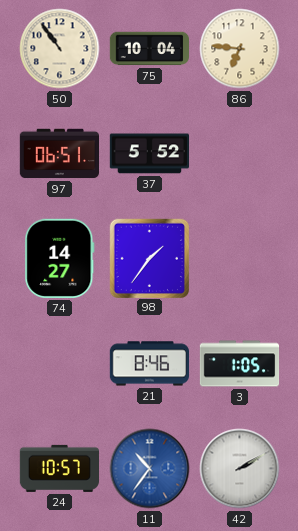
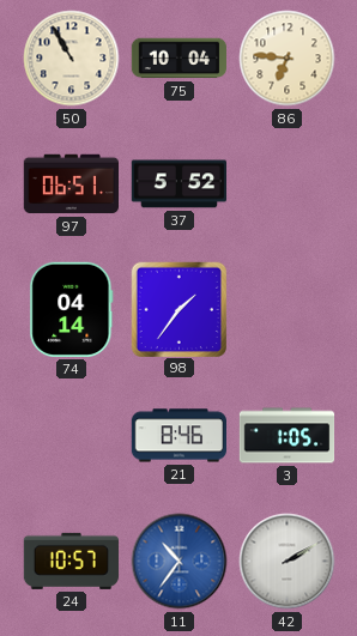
50: 10:54 -> 10:55 (72, 59)
74: 14:27 -> 04:14 (72, 309)
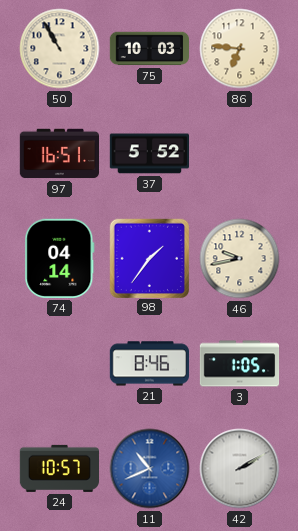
75: 10:04 -> 10:03 (149, 49)
97: 06:51 -> 16:51 (59, 154)
46: none -> 9:43 (240, 259)
11: 10:36 -> 10:41 (150, 469)
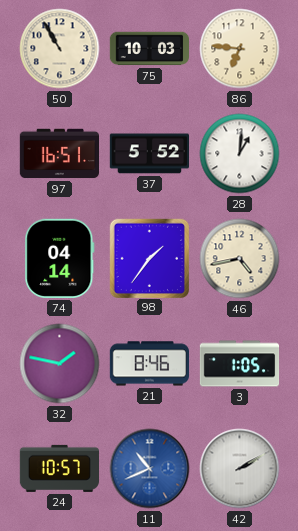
28: none -> 1:01 (240, 154)
46: 9:43 -> 4:43 (240, 259)
32: none -> 1:47 (60, 364)
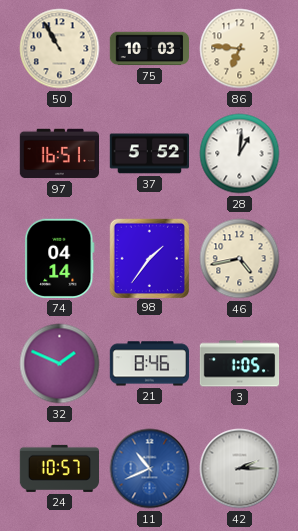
32: 1:47 -> 1:49 (60, 364)
42: 2:10 -> 2:15 (240, 469)
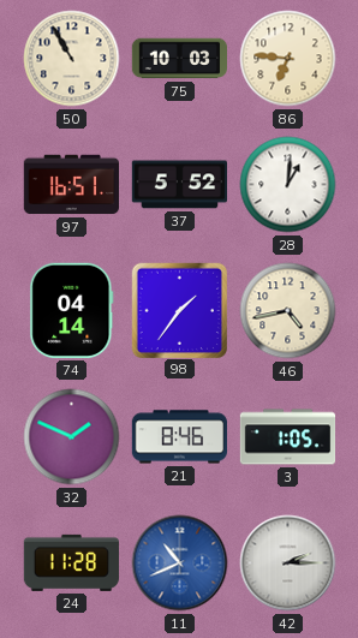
24: 10:57 -> 11:28 (71, 562)
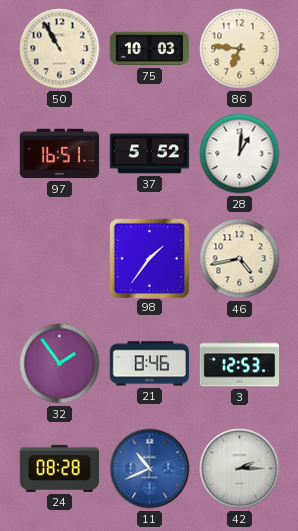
74: 04:14 -> none (72, 310)
32: 1:49 -> 1:54 (60, 364)
3: 1:05 -> 12:53 (240, 364)
24: 11:28 -> 08:28 (59, 468)
